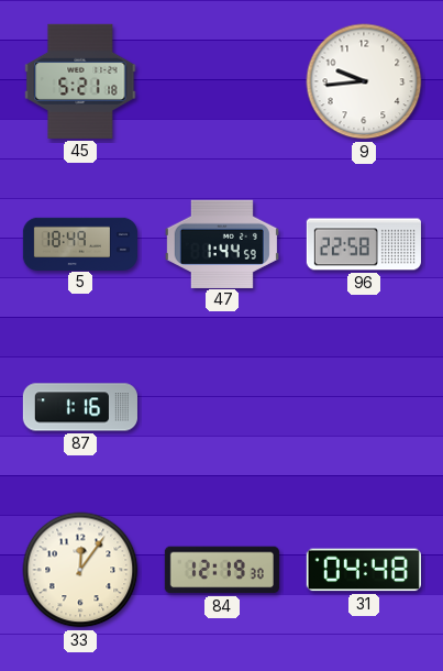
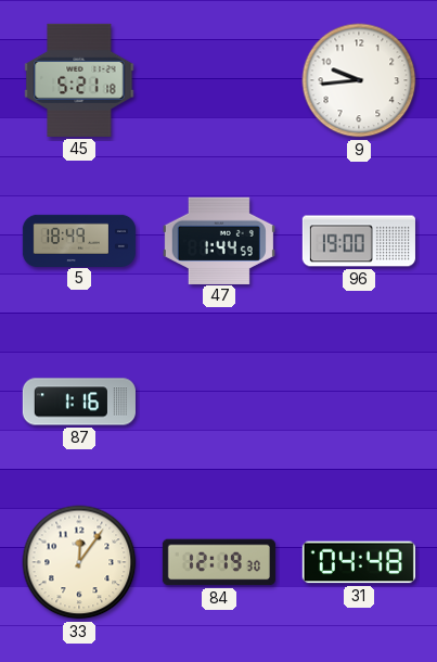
96: 22:58 -> 19:00 (359, 241)
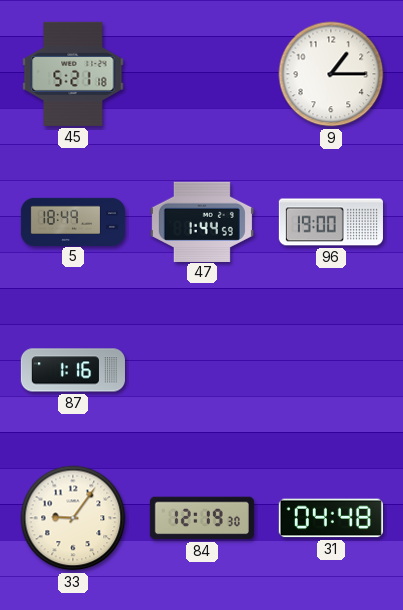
9: 9:44 -> 1:15 (331, 74)
33: 12:06 -> 9:06 (73, 518)
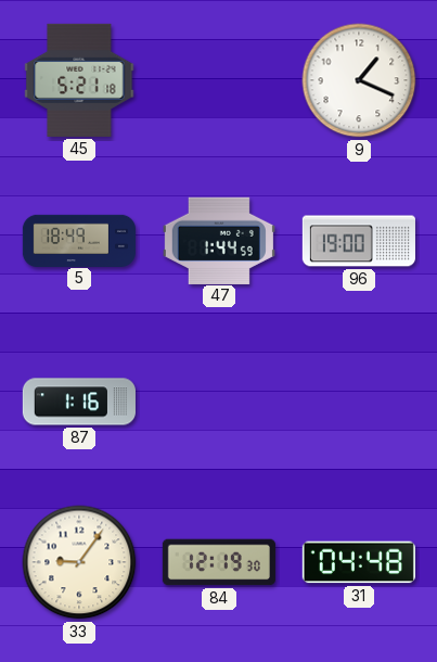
9: 1:15 -> 1:19 (359, 80)
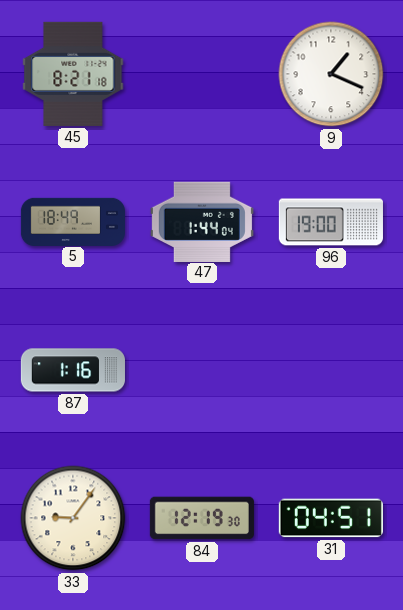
45: 5:21 -> 8:21 (73, 74)
47: 1:44:59 -> 1:44:04 (202, 221)
31: 04:48 -> 04:51 (331, 518)
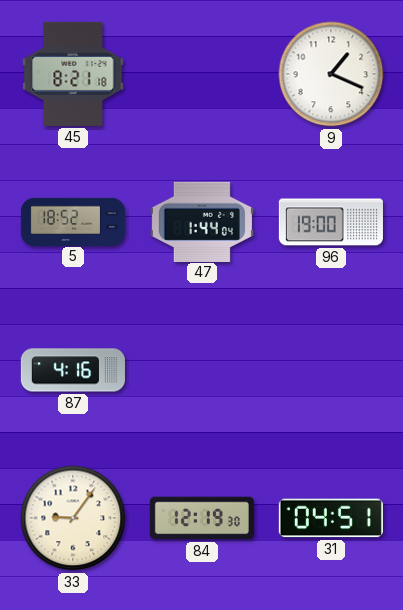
5: 18:49 -> 18:52 (73, 221)
87: 1:16 -> 4:16 (73, 370)
